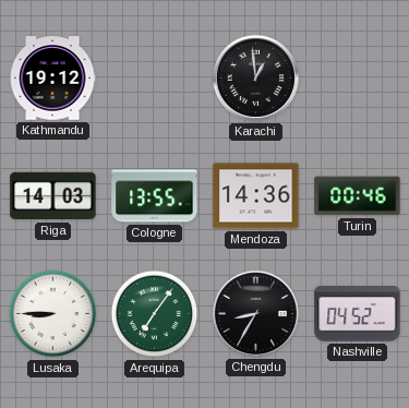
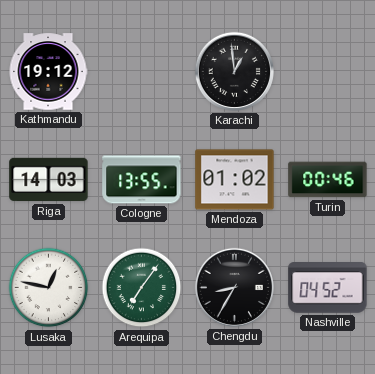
Mendoza: 14:36 -> 01:02 (235, 180)
Lusaka: 8:45 -> 12:47 (49, 288)
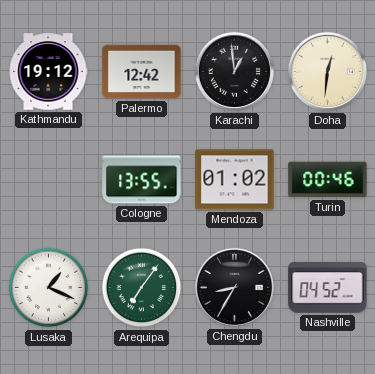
Palermo: none -> 12:42 (142, 72)
Doha: none -> 12:31 (327, 71)
Riga: 14:03 -> none (49, 180)
Lusaka: 12:47 -> 1:19 (49, 288)
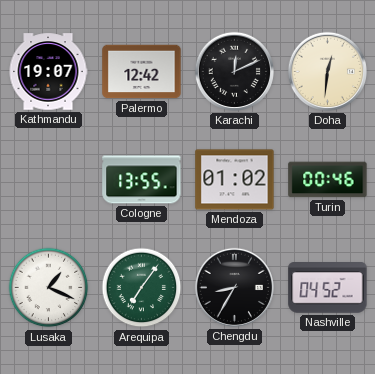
Kathmandu: 19:12 -> 19:07 (48, 72)
Karachi: 12:59 -> 12:11 (234, 71)
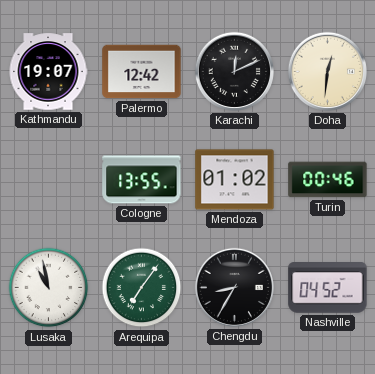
Lusaka: 1:19 -> 10:58 (49, 288)
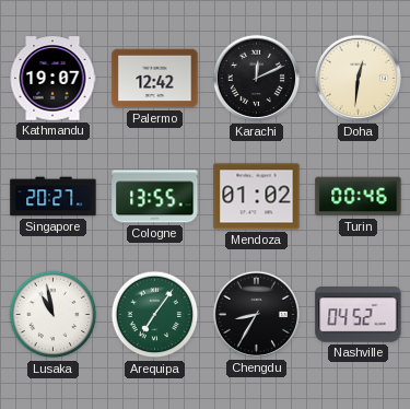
Singapore: none -> 20:27 (54, 197)
